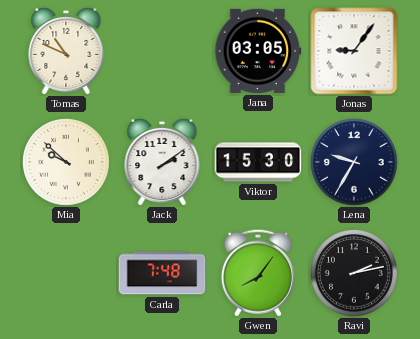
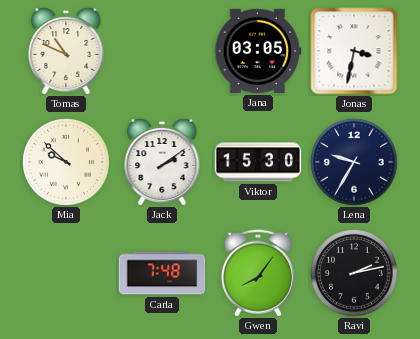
Jonas: 9:06 -> 3:32 (354, 51)
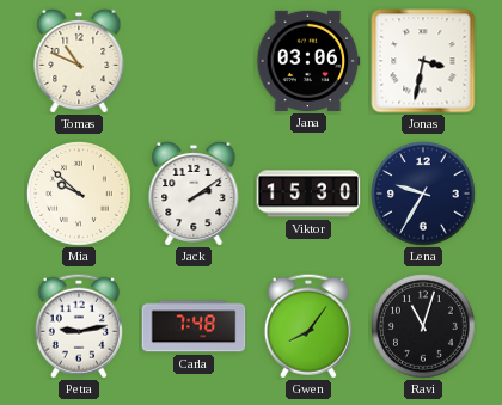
Jana: 03:05 -> 03:06 (308, 61)
Petra: none -> 9:13 (79, 326)
Ravi: 2:13 -> 11:03 (424, 327)
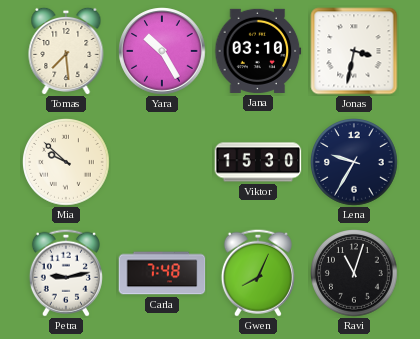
Tomas: 10:49 -> 7:29 (66, 51)
Yara: none -> 10:25 (162, 51)
Jana: 03:06 -> 03:10 (258, 51)
Jack: 2:09 -> none (194, 194)
Gwen: 8:06 -> 8:04 (258, 273)
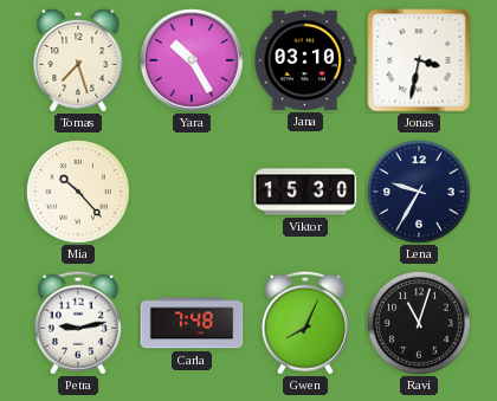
Tomas: 7:29 -> 7:27 (78, 60)
Mia: 9:52 -> 10:23 (79, 193)
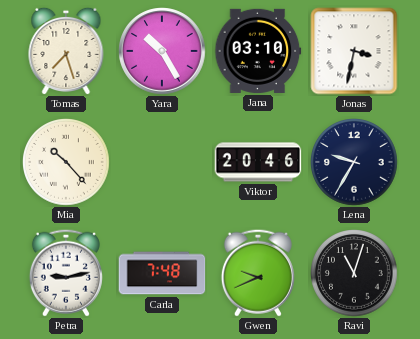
Viktor: 15:30 -> 20:46 (258, 162)
Gwen: 8:04 -> 9:41 (258, 273)
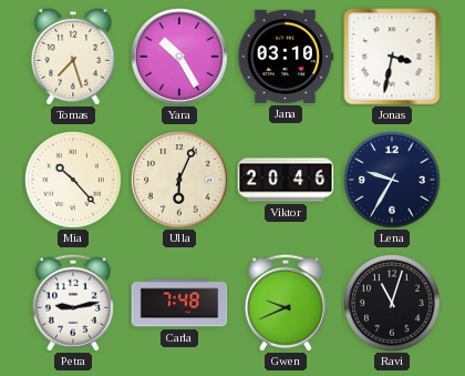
Ulla: none -> 6:04 (179, 180)
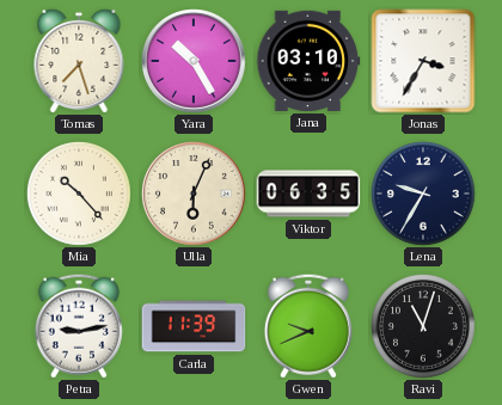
Jonas: 3:32 -> 3:35 (423, 61)
Viktor: 20:46 -> 06:35 (308, 194)
Carla: 7:48 -> 11:39 (194, 326)
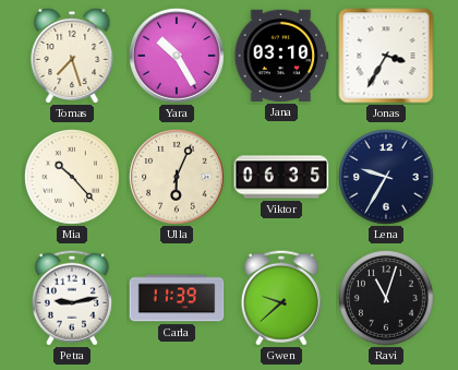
Gwen: 9:41 -> 9:38 (281, 298)
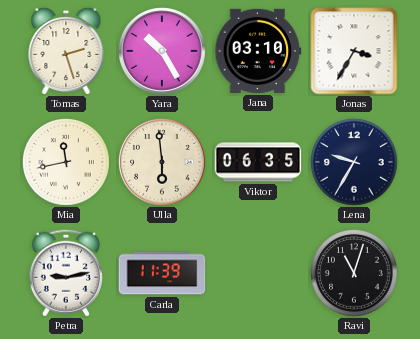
Tomas: 7:27 -> 2:27 (66, 51)
Mia: 10:23 -> 11:43 (67, 163)
Ulla: 6:04 -> 5:59 (162, 162)
Gwen: 9:38 -> none (281, 298)
